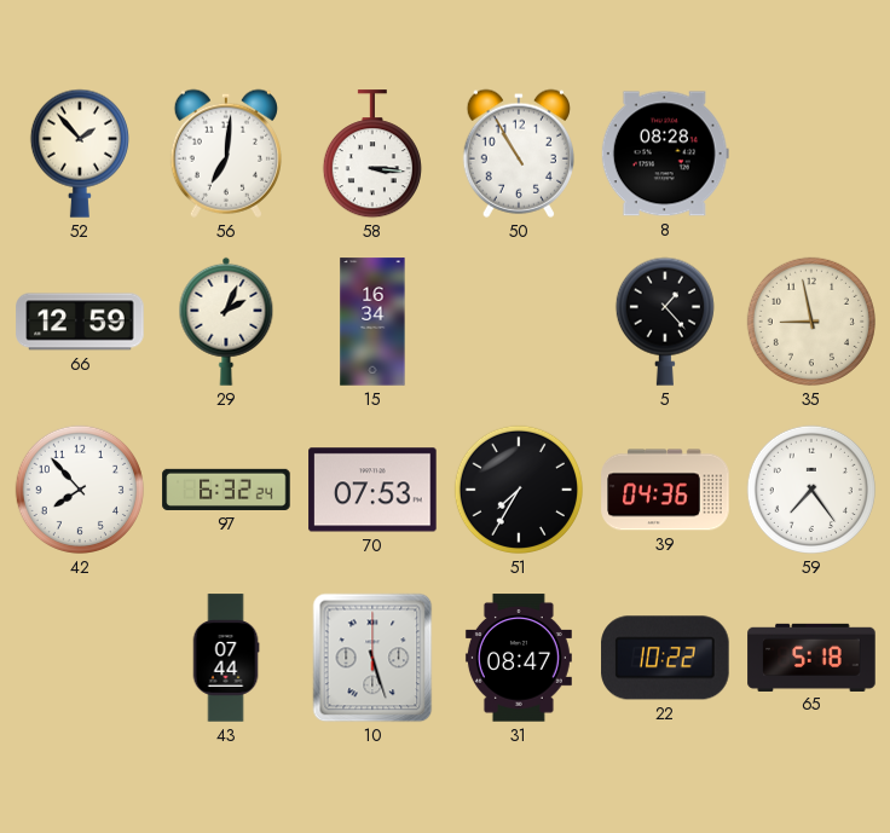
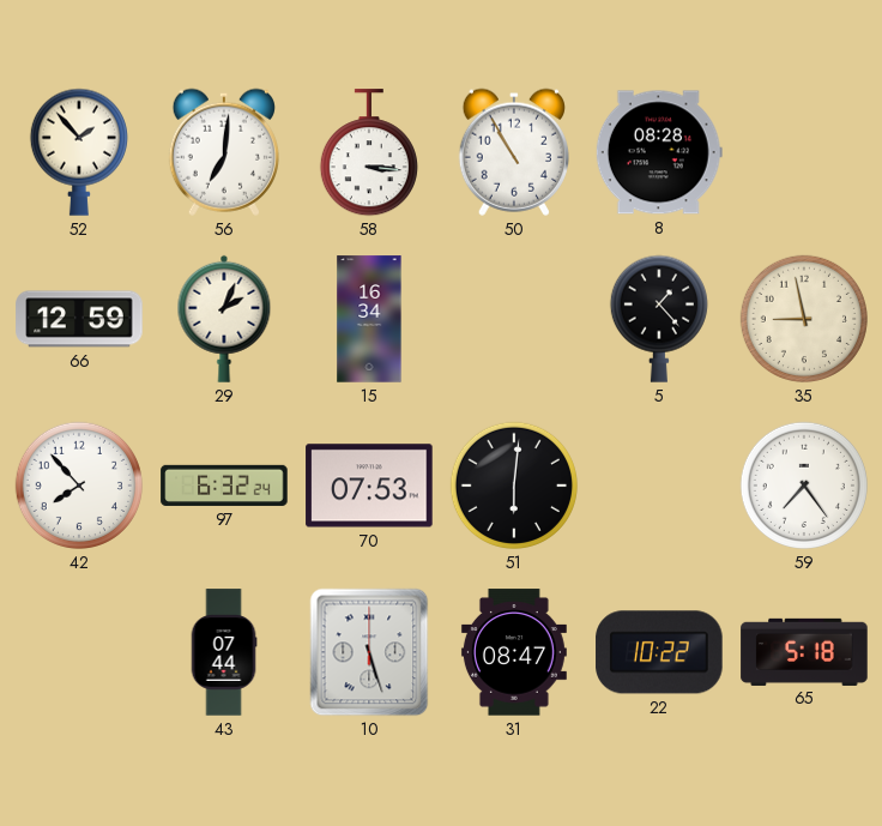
51: 7:35 -> 6:01 (514, 486)
39: 04:36 -> none (665, 490)
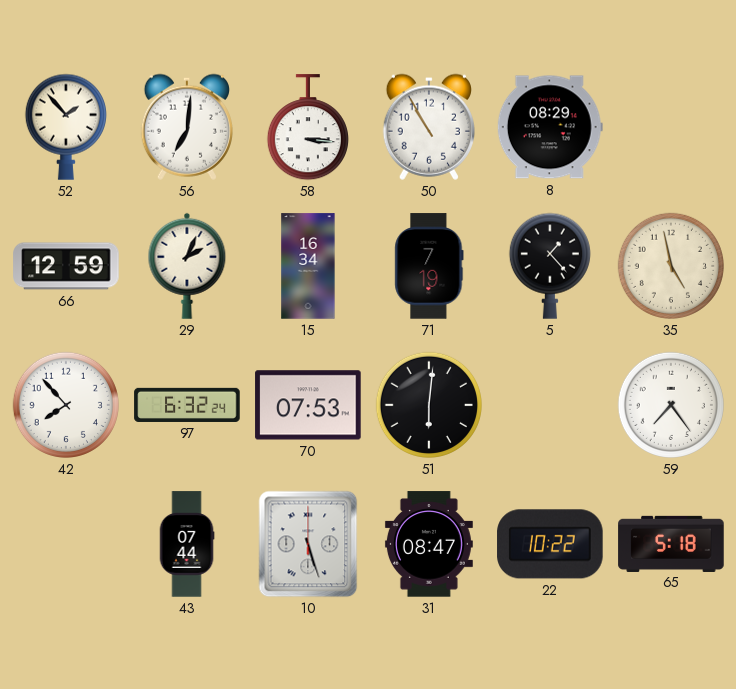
8: 08:28 -> 08:29 (550, 127)
71: none -> 7:19 (429, 266)
35: 8:58 -> 4:58 (671, 266)
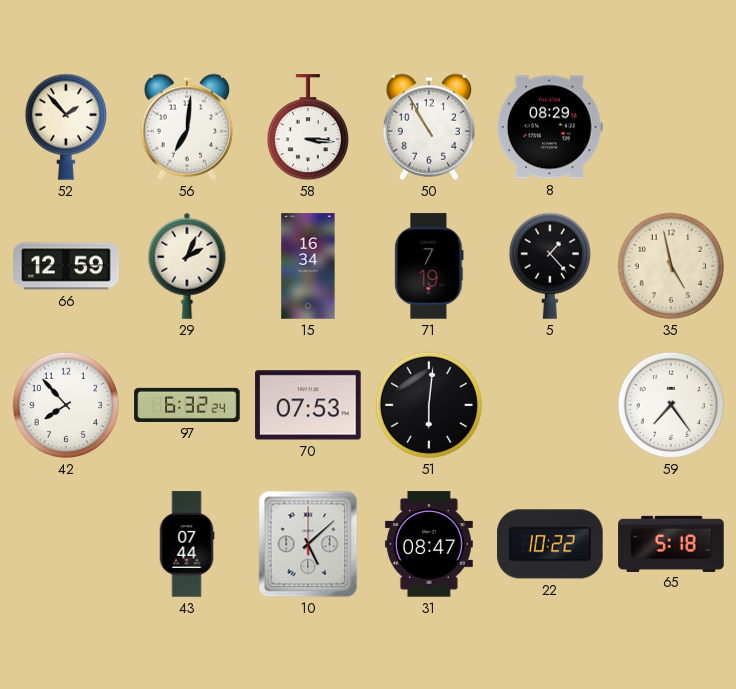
10: 5:27 -> 5:08 (308, 544)
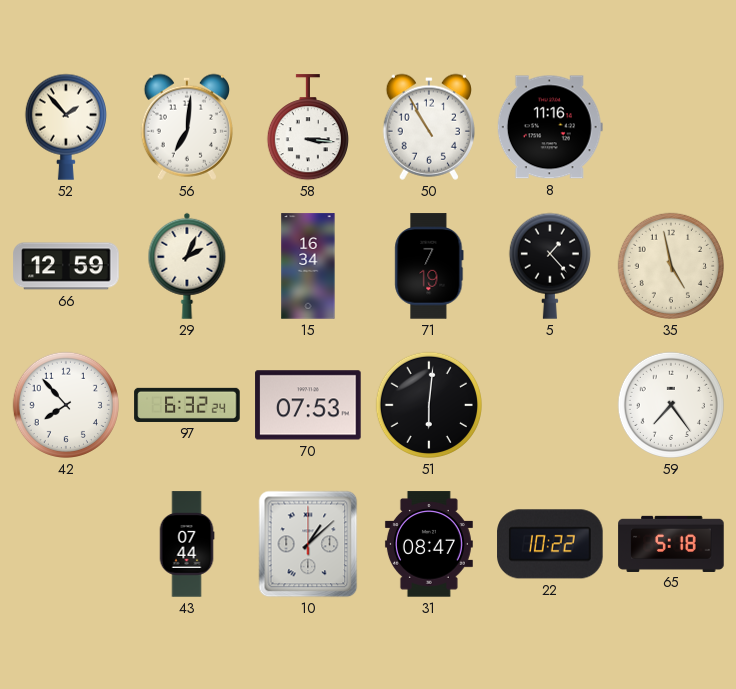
8: 08:29 -> 11:16 (550, 127)
10: 5:08 -> 1:08 (308, 544)
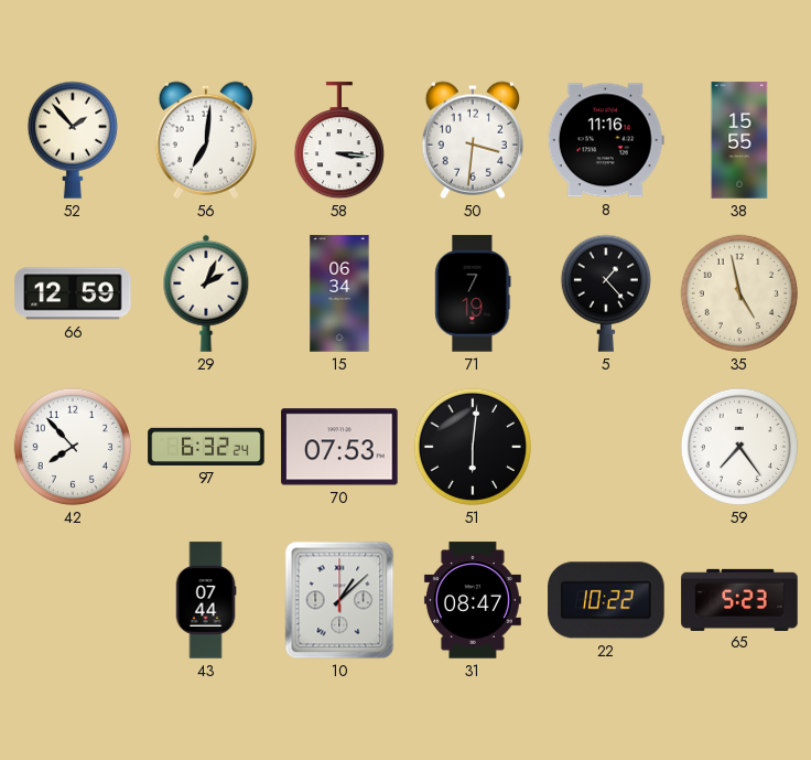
50: 10:55 -> 3:31 (473, 140)
38: none -> 15:55 (739, 140)
15: 16:34 -> 06:34 (339, 293)
65: 5:18 -> 5:23 (739, 599)
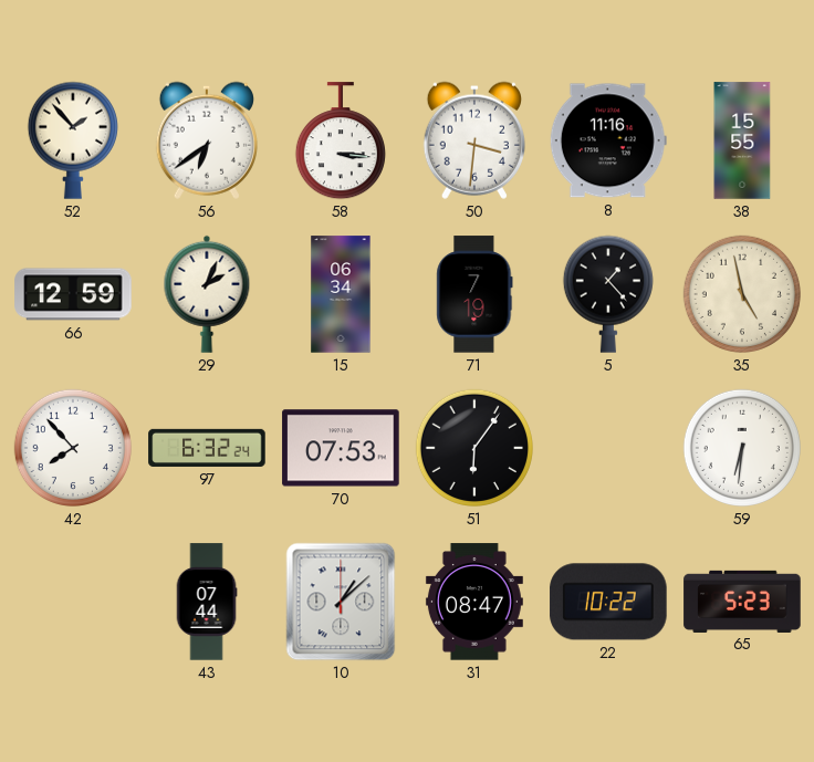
56: 7:01 -> 6:39 (207, 140)
51: 6:01 -> 6:06 (474, 448)
59: 7:24 -> 6:31 (742, 448)
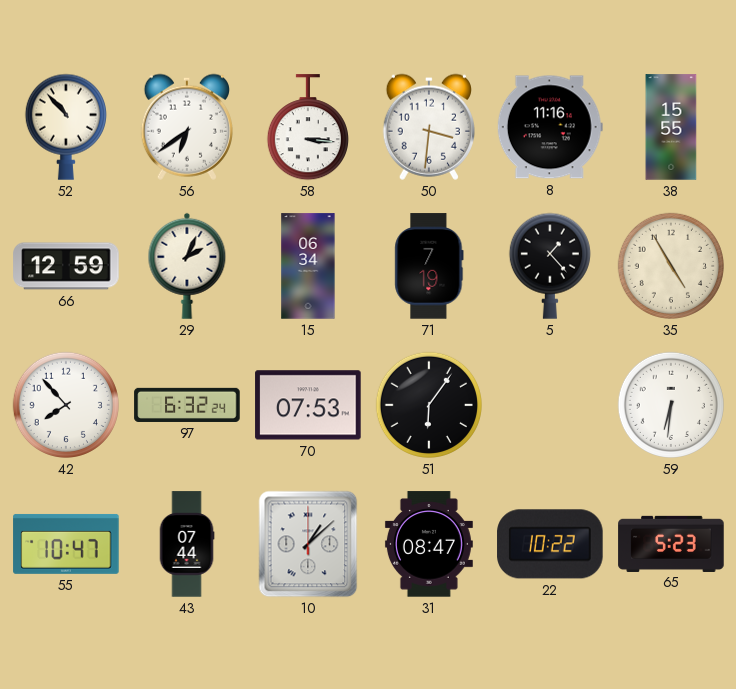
52: 1:53 -> 10:53 (66, 127)
35: 4:58 -> 4:55 (671, 266)
55: none -> 10:47 (66, 544)
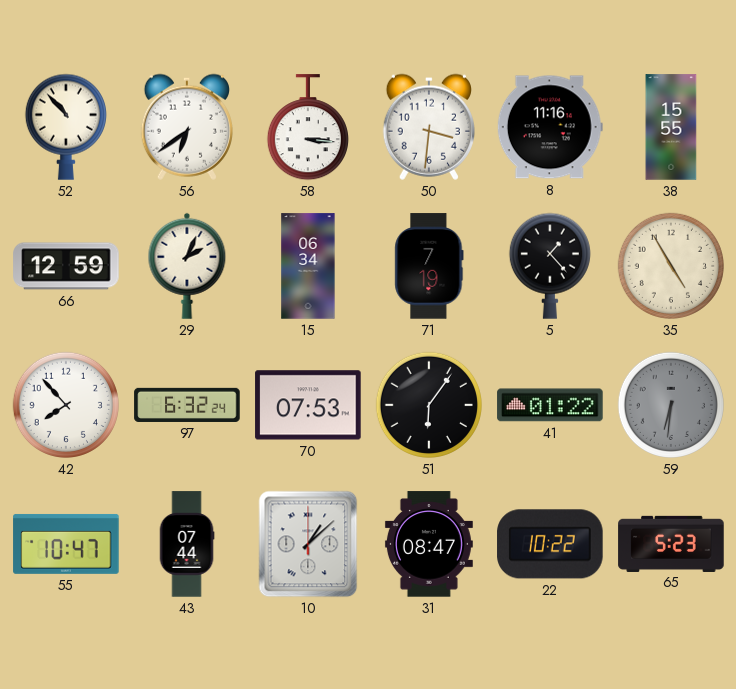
41: none -> 01:22 (550, 405)
59 dial: white -> grey (671, 405)
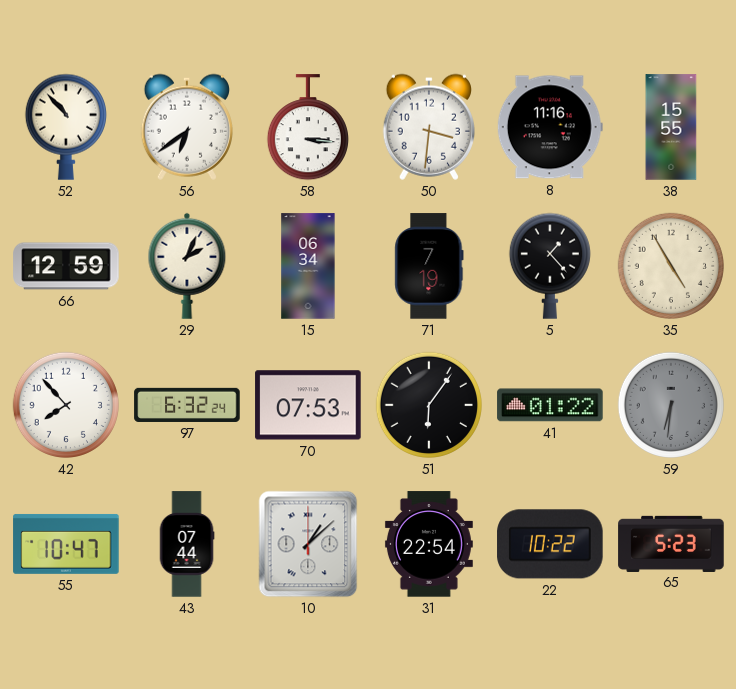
31: 08:47 -> 22:54 (429, 544)
